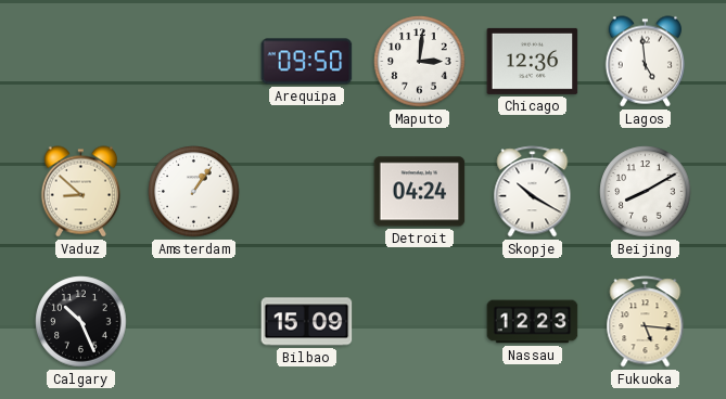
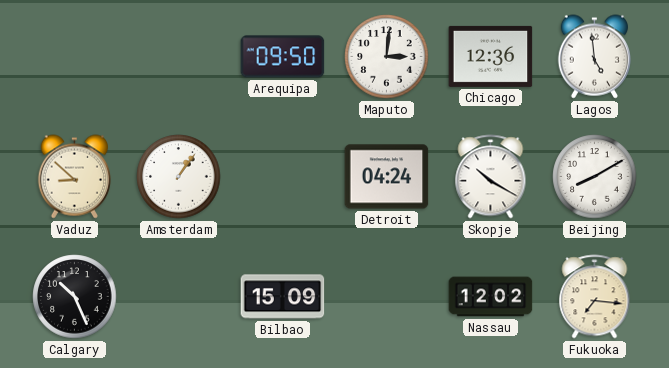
Nassau: 12:23 -> 12:02 (491, 297)
Fukuoka: 5:16 -> 7:16 (595, 297)
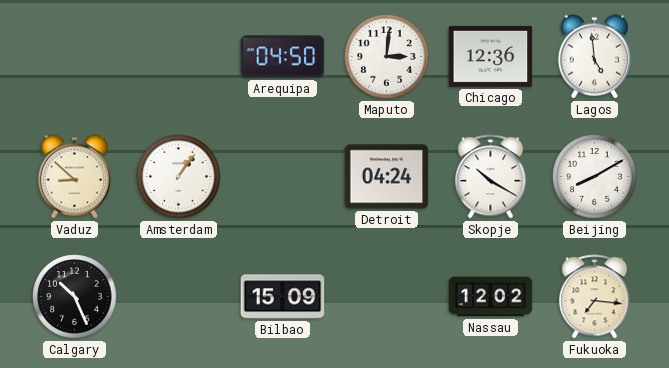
Arequipa: 09:50 -> 04:50 (283, 57)
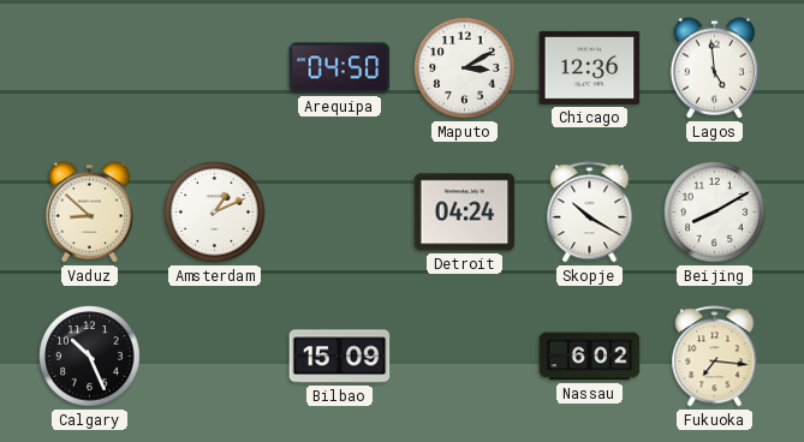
Maputo: 3:01 -> 3:10 (465, 68)
Amsterdam: 1:06 -> 1:11 (215, 213)
Nassau: 12:02 -> 6:02 (590, 357)
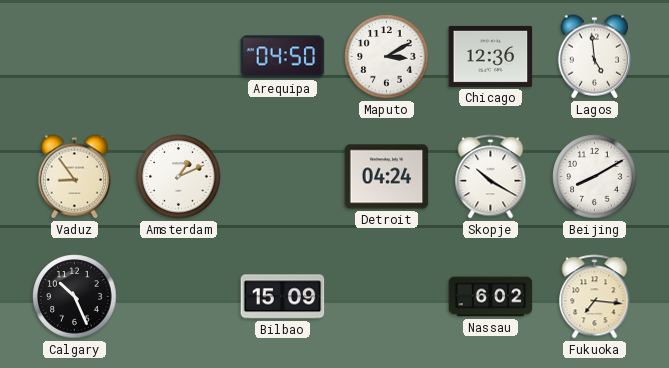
Vaduz: 8:52 -> 8:54 (74, 177)
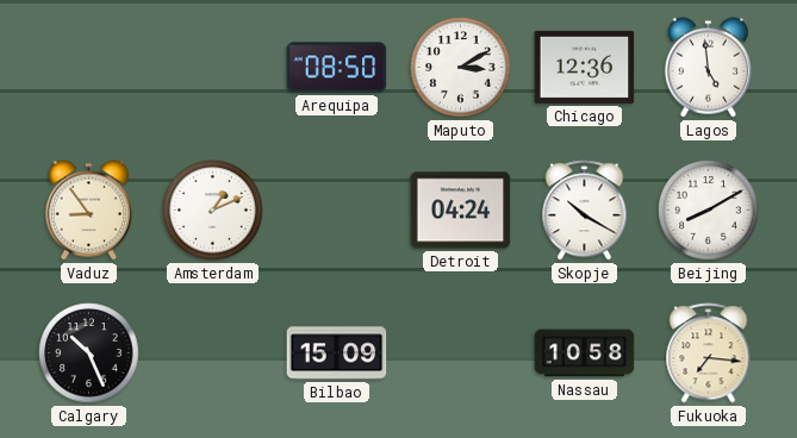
Arequipa: 04:50 -> 08:50 (337, 68)
Nassau: 6:02 -> 10:58 (585, 353)
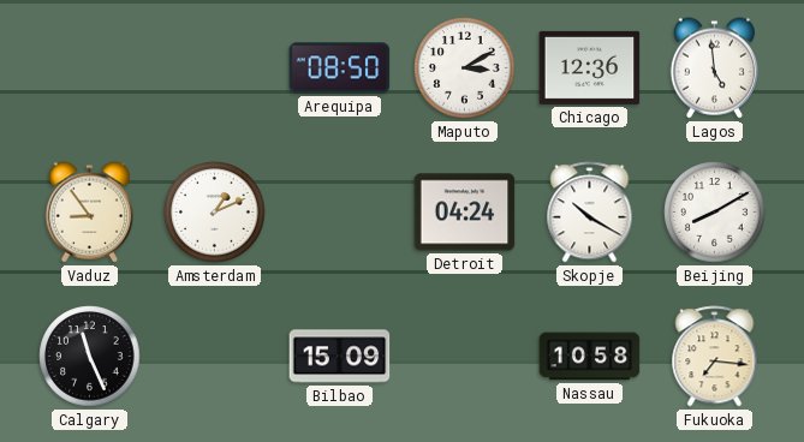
Calgary: 10:26 -> 11:26 (90, 357)
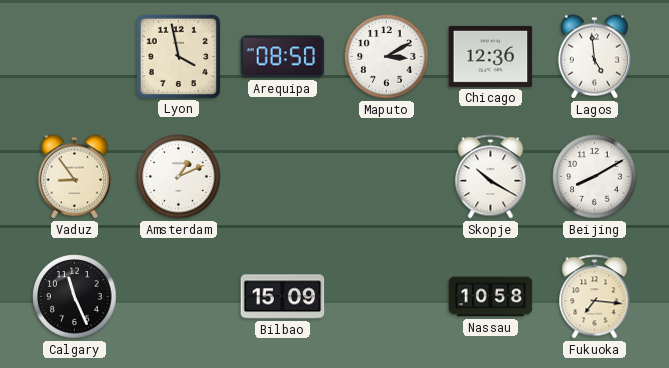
Lyon: none -> 3:58 (178, 56)
Detroit: 04:24 -> none (465, 213)
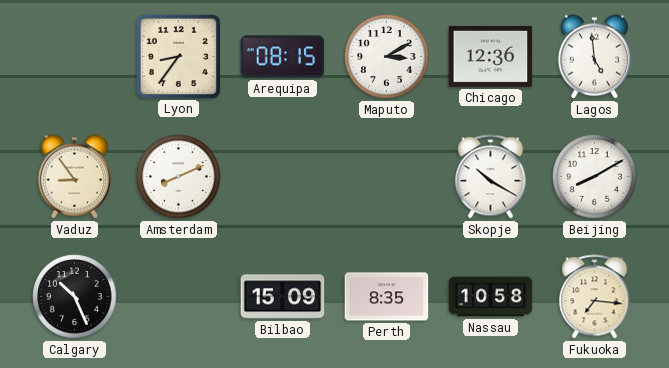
Lyon: 3:58 -> 8:36 (178, 56)
Arequipa: 08:50 -> 08:15 (283, 57)
Amsterdam: 1:11 -> 8:11 (179, 177)
Calgary: 11:26 -> 10:26 (75, 297)
Perth: none -> 8:35 (387, 297)
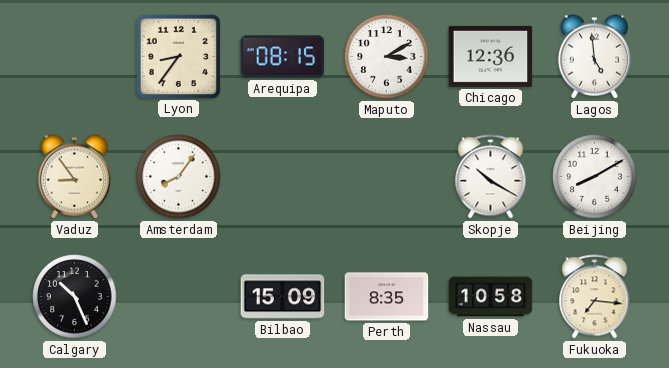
Amsterdam: 8:11 -> 8:06 (179, 177)
